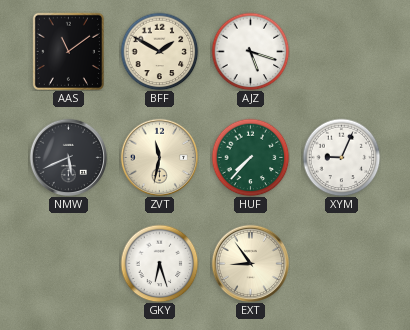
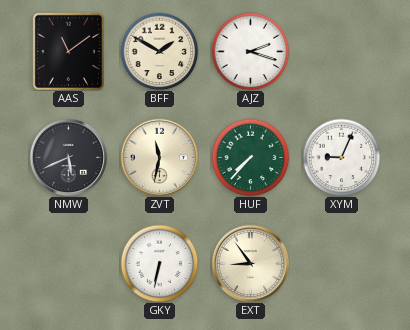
AJZ: 5:18 -> 2:18 (250, 51)
GKY: 6:27 -> 6:32 (159, 263)
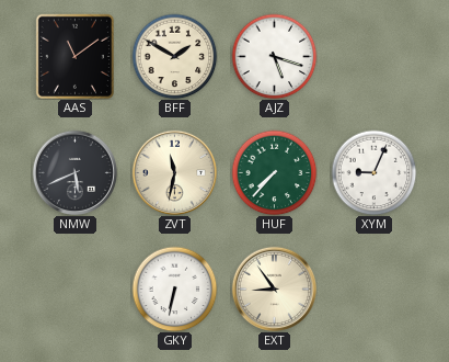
AJZ: 2:18 -> 5:18 (274, 56)
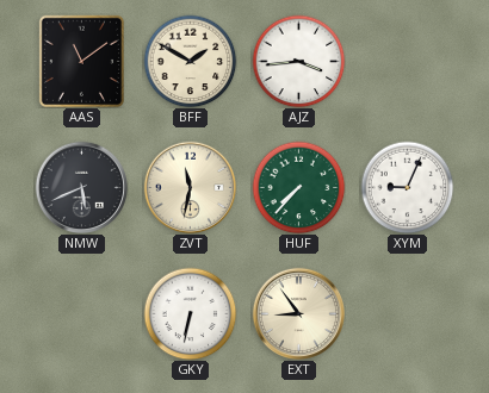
AJZ: 5:18 -> 3:44 (298, 61)
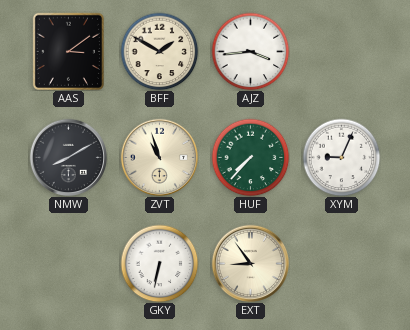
AAS: 11:09 -> 3:09 (68, 51)
NMW: 5:41 -> 8:10 (68, 157)
ZVT: 11:32 -> 10:57 (159, 157)
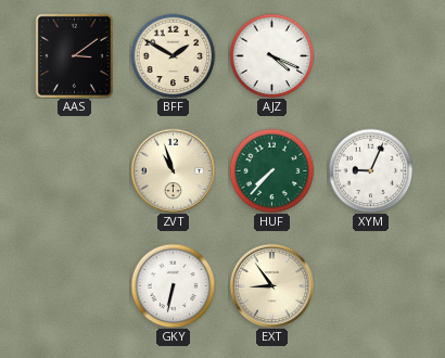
AJZ: 3:44 -> 4:19 (271, 55)
NMW: 8:10 -> none (68, 157)
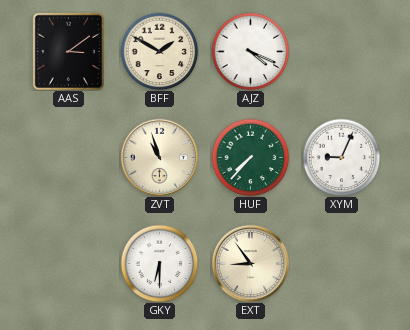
GKY: 6:32 -> 6:30 (159, 263)
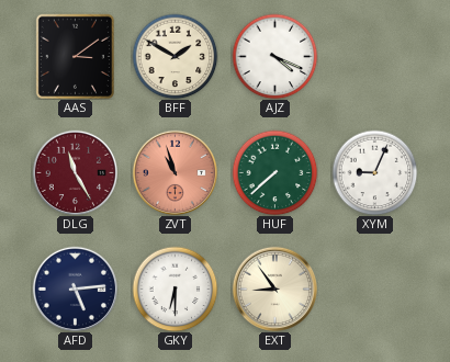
DLG: none -> 11:25 (75, 172)
ZVT dial: cream -> salmon (175, 172)
HUF: 7:37 -> 7:38 (274, 172)
AFD: none -> 5:14 (75, 289)
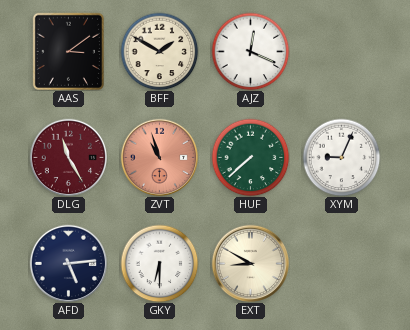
AJZ: 4:19 -> 12:19 (250, 51)
EXT: 8:54 -> 8:50 (250, 263)
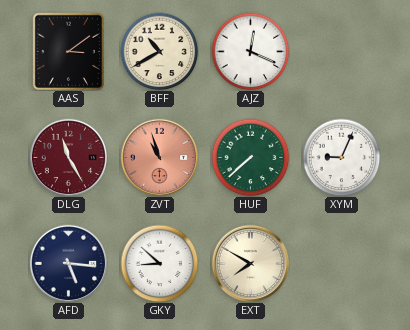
BFF: 1:50 -> 10:40 (159, 51)
AFD: 5:14 -> 5:16 (68, 263)
GKY: 6:30 -> 8:52 (159, 263)
EXT: 8:50 -> 7:50 (250, 263)
